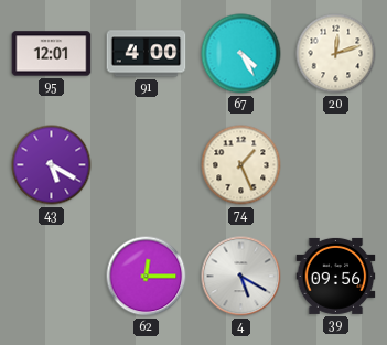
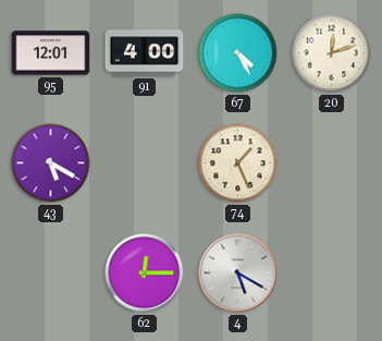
39: 09:56 -> none (336, 276)
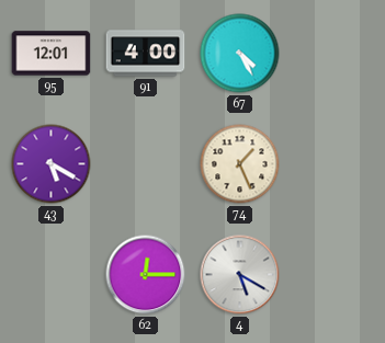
20: 12:12 -> none (332, 53)
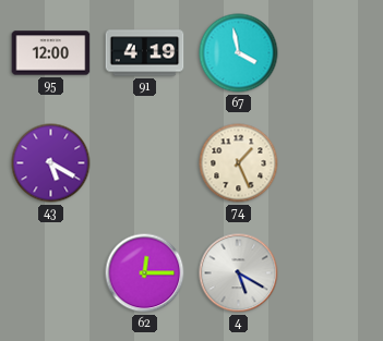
95: 12:01 -> 12:00 (51, 53)
91: 4:00 -> 4:19 (145, 53)
67: 4:25 -> 3:58 (239, 53)
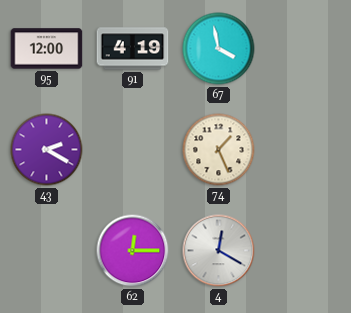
43: 5:20 -> 2:20 (47, 150)
4: 5:20 -> 12:20 (219, 251)
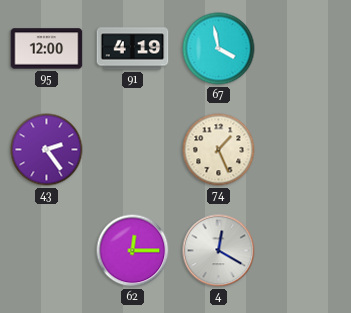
43: 2:20 -> 2:24 (47, 150)
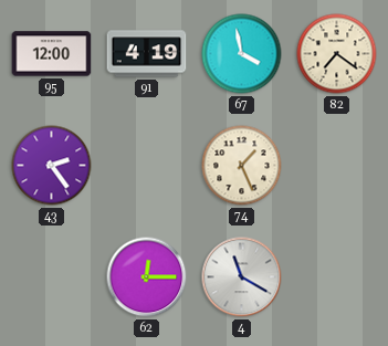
82: none -> 7:21 (337, 54)
4: 12:20 -> 11:20 (242, 277)
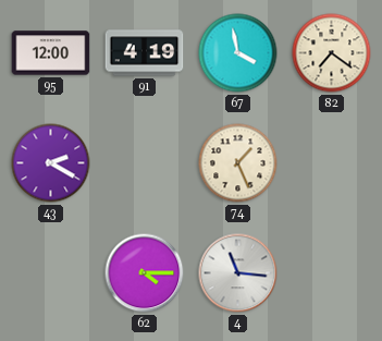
43: 2:24 -> 2:20 (51, 163)
62: 12:15 -> 4:15 (145, 273)
4: 11:20 -> 11:16 (238, 273)
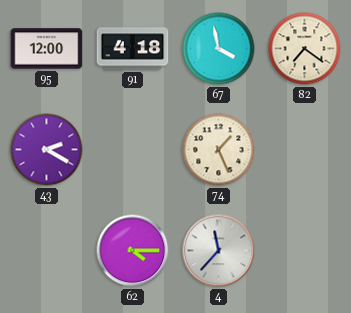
91: 4:19 -> 4:18 (133, 49)
4: 11:16 -> 11:37 (219, 251)
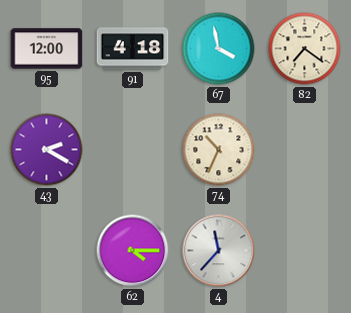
74: 1:26 -> 10:34 (219, 150)
